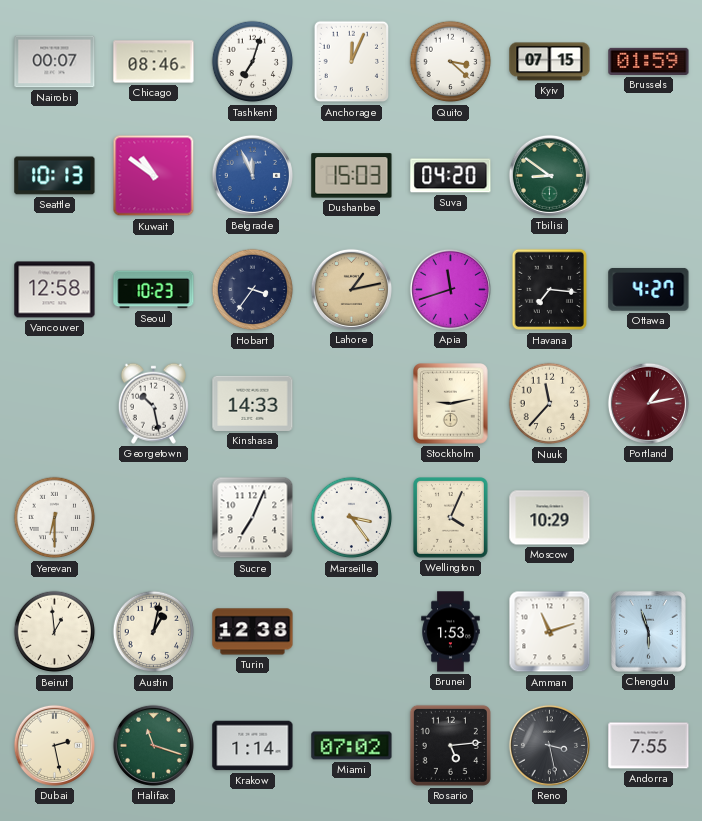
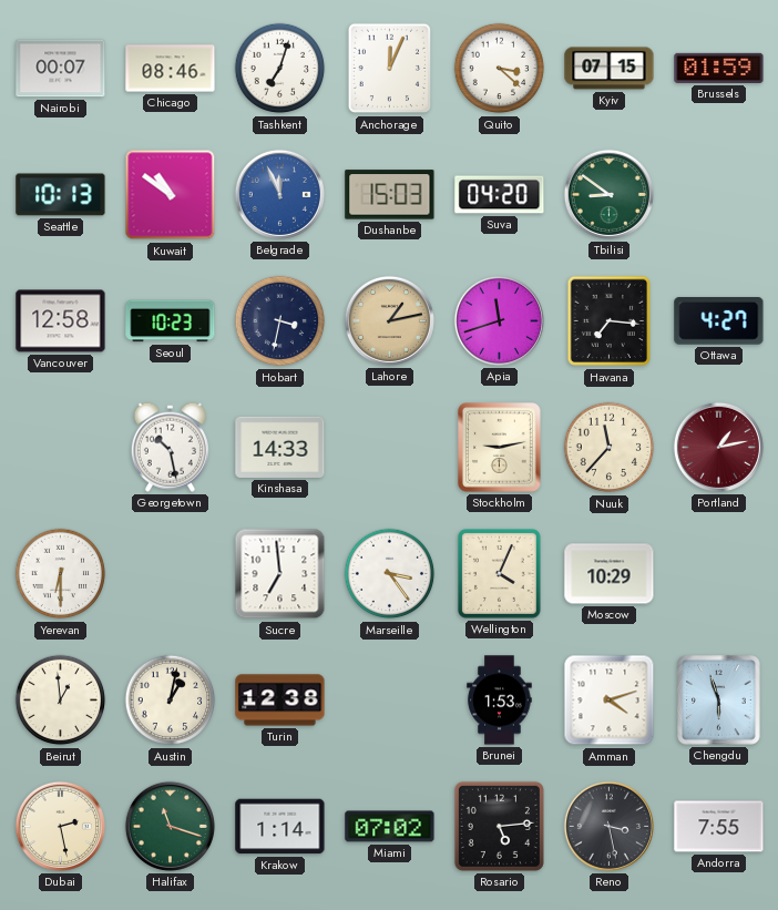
Hobart: 3:36 -> 3:32 (280, 321)
Sucre: 7:04 -> 6:59 (280, 574)
Amman: 11:12 -> 4:12 (610, 701)
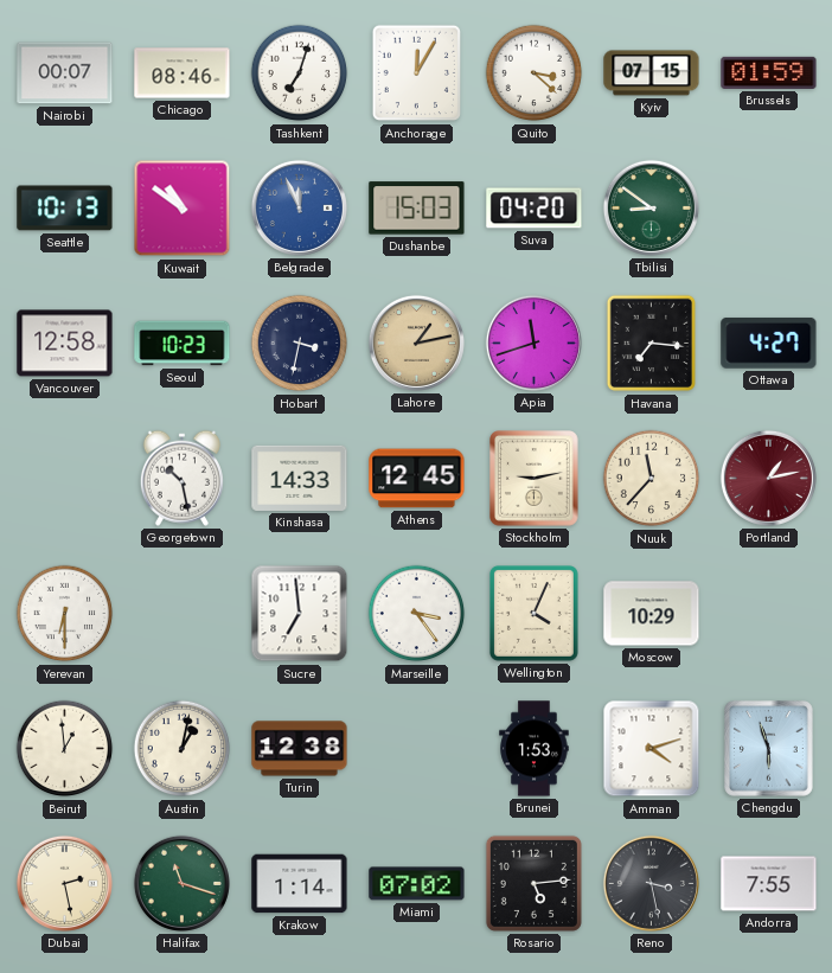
Anchorage: 12:04 -> 12:05 (416, 73)
Athens: none -> 12:45 (417, 479)
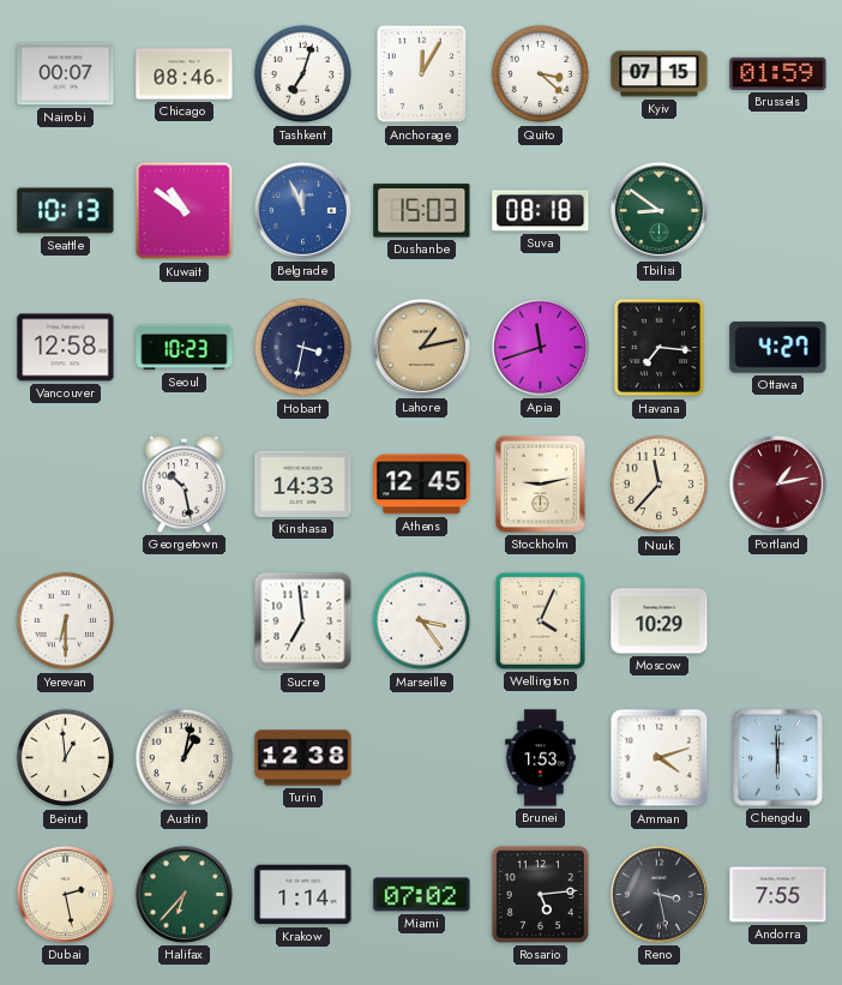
Suva: 04:20 -> 08:18 (541, 211)
Chengdu: 5:57 -> 6:00 (778, 758)
Halifax: 11:18 -> 6:37 (184, 894)
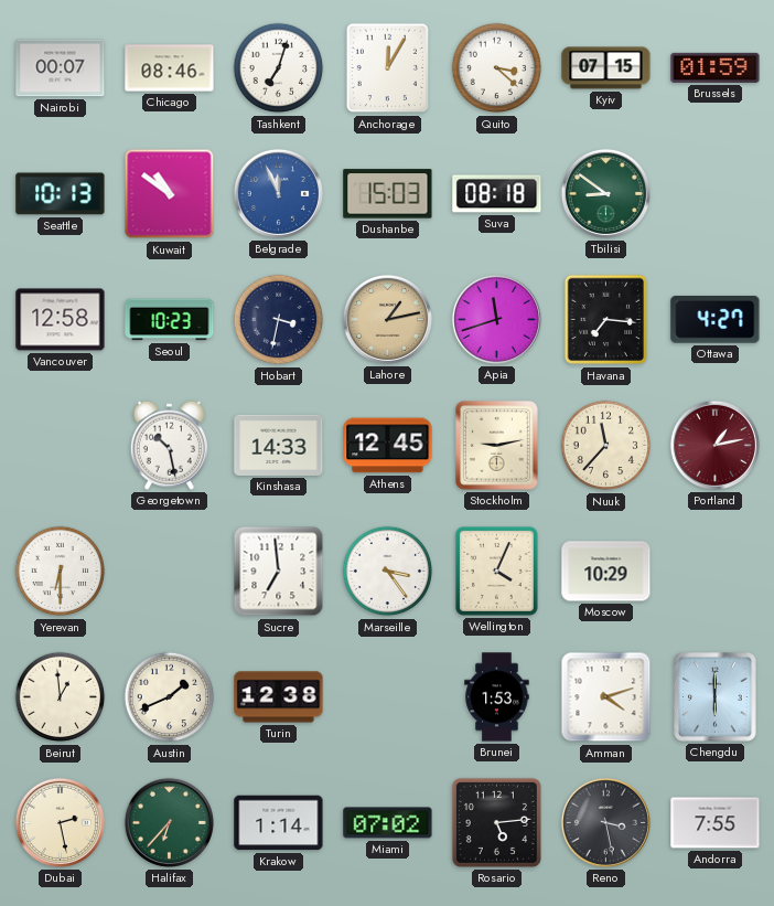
Austin: 1:02 -> 1:41 (170, 697)
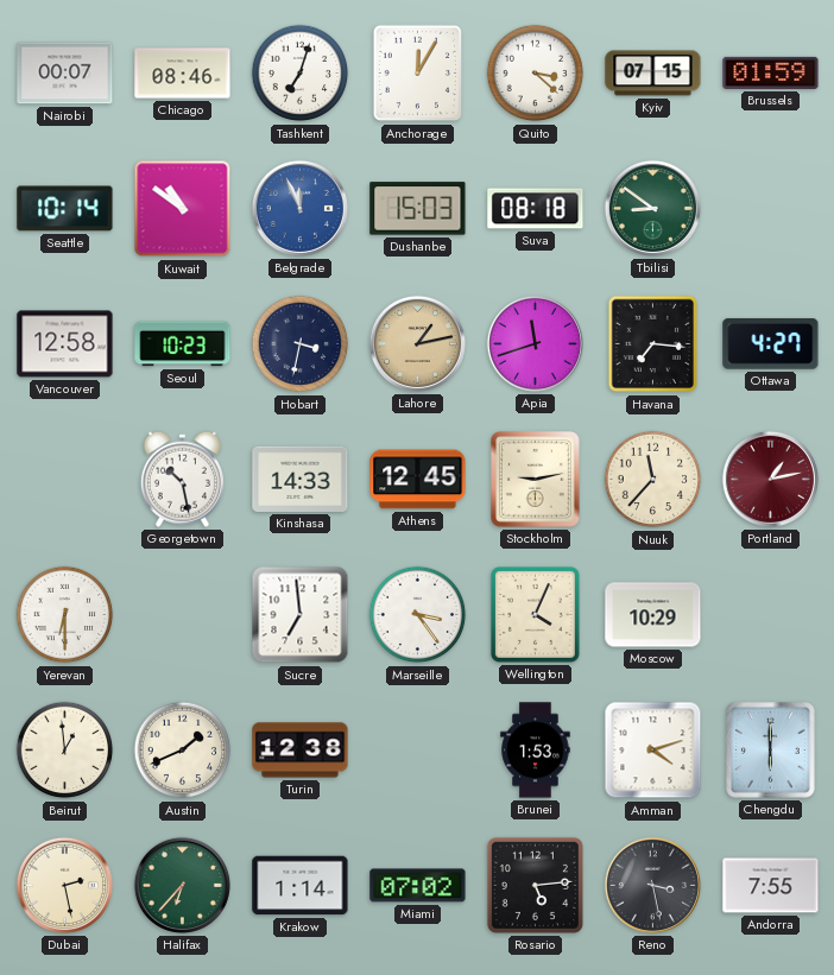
Seattle: 10:13 -> 10:14 (65, 209)
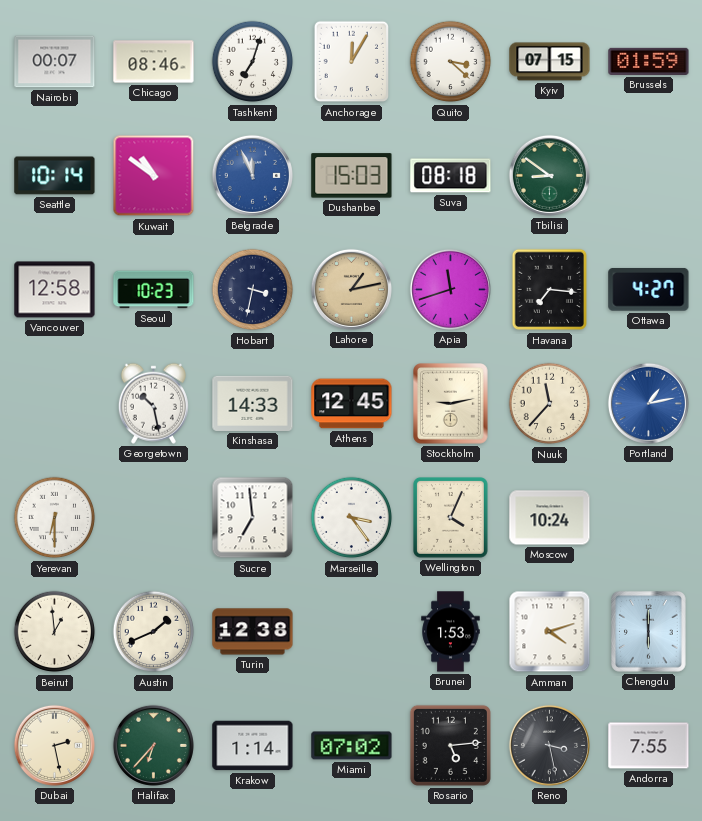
Portland dial: burgundy -> blue (648, 403)
Moscow: 10:29 -> 10:24 (550, 518)
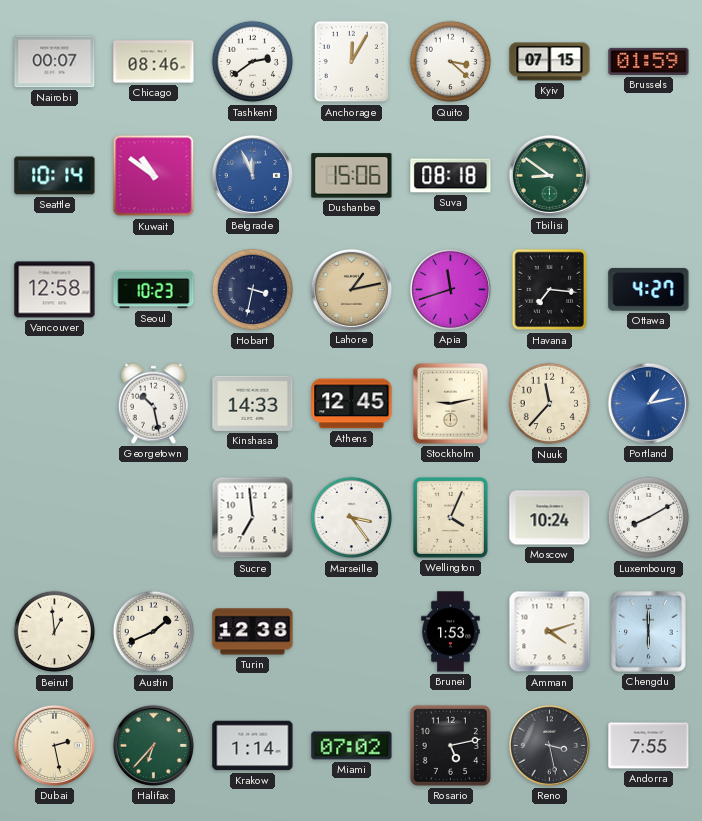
Tashkent: 7:03 -> 2:39 (253, 62)
Dushanbe: 15:03 -> 15:06 (352, 176)
Yerevan: 6:30 -> none (55, 518)
Luxembourg: none -> 8:10 (649, 518)
Rosario: 5:14 -> 5:13 (450, 745)
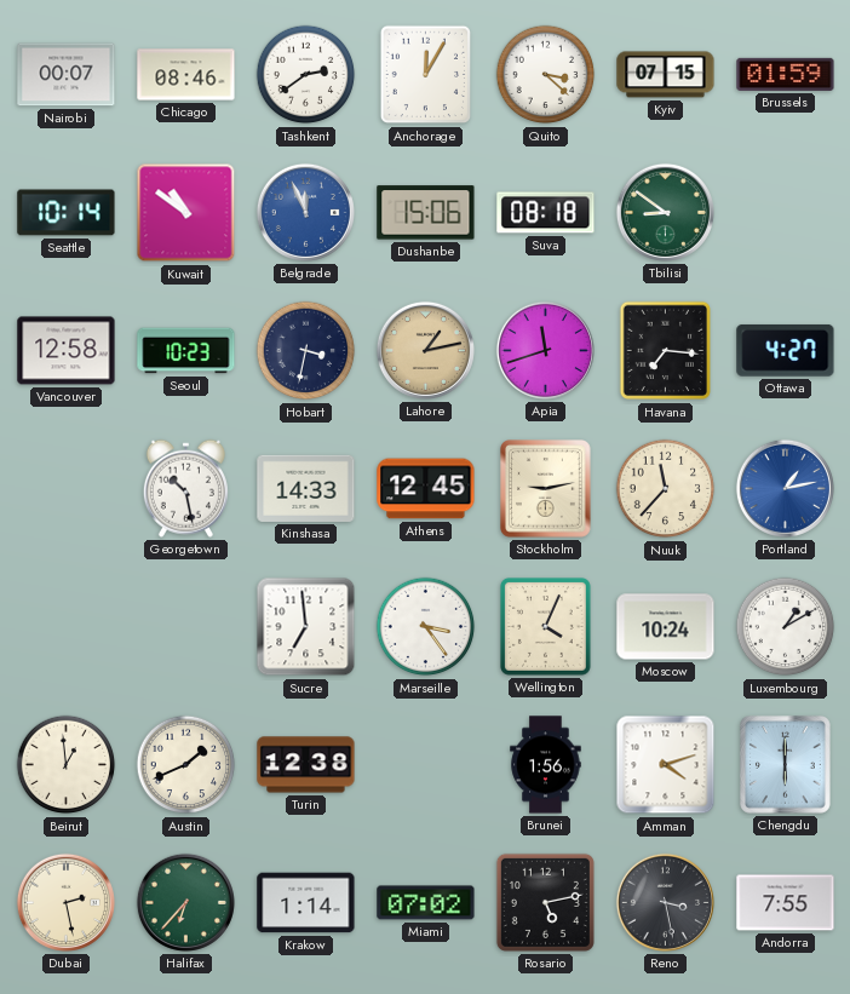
Luxembourg: 8:10 -> 1:10 (786, 627)
Brunei: 1:53 -> 1:56 (546, 765)
